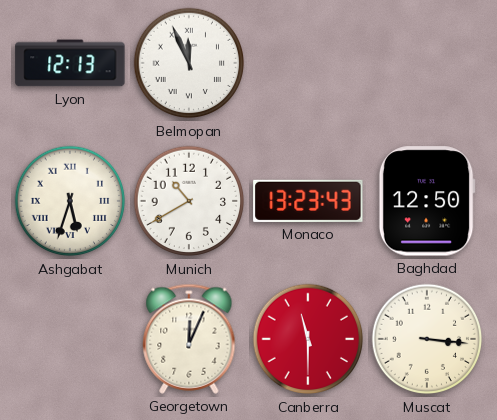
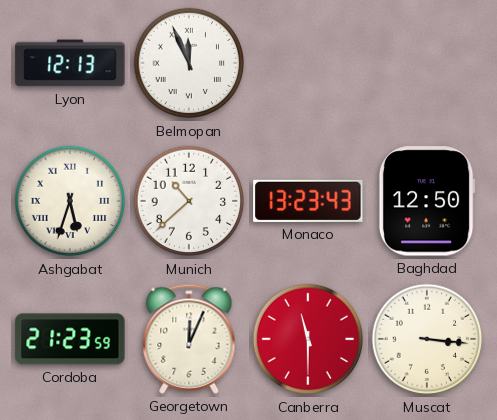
Munich: 10:40 -> 10:38 (189, 201)
Cordoba: none -> 21:23 (70, 339)
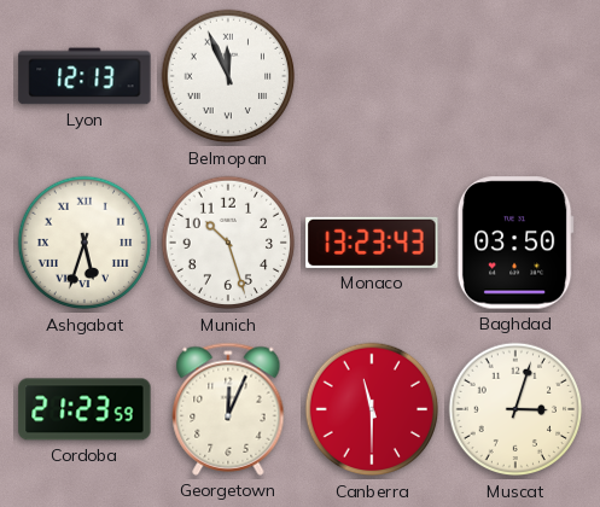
Munich: 10:38 -> 10:27 (228, 243)
Baghdad: 12:50 -> 03:50 (515, 243)
Muscat: 3:16 -> 3:03 (515, 409)
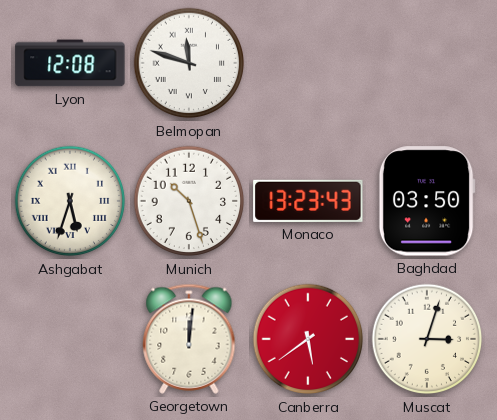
Lyon: 12:13 -> 12:08 (70, 63)
Belmopan: 11:56 -> 11:48 (189, 63)
Cordoba: 21:23 -> none (85, 409)
Georgetown: 12:04 -> 12:01 (189, 339)
Canberra: 11:30 -> 5:39 (308, 339)
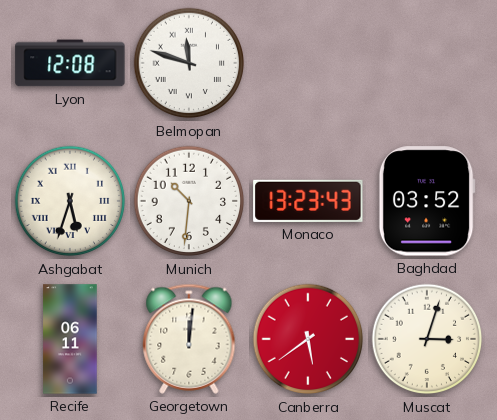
Munich: 10:27 -> 10:31 (189, 201)
Baghdad: 03:50 -> 03:52 (427, 201)
Recife: none -> 06:11 (70, 339)
